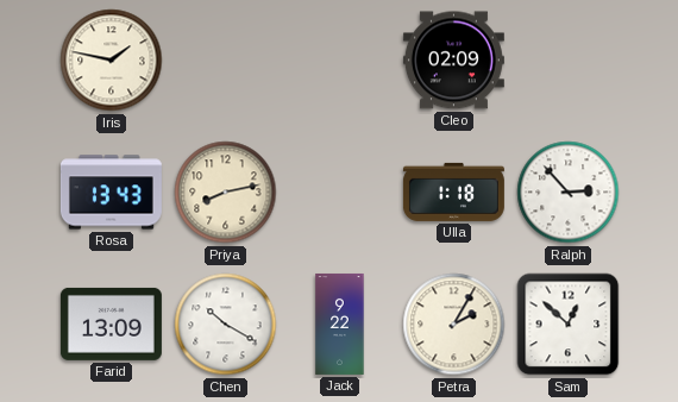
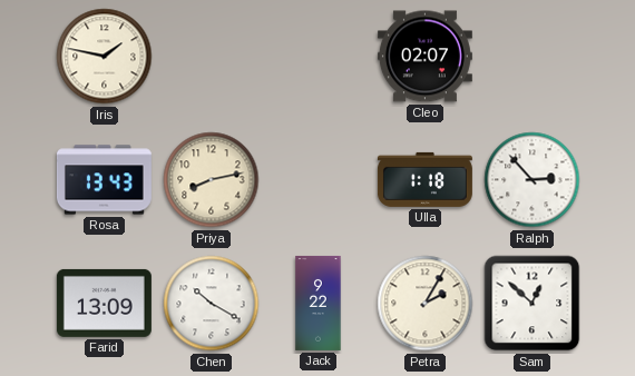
Cleo: 02:09 -> 02:07 (424, 57)
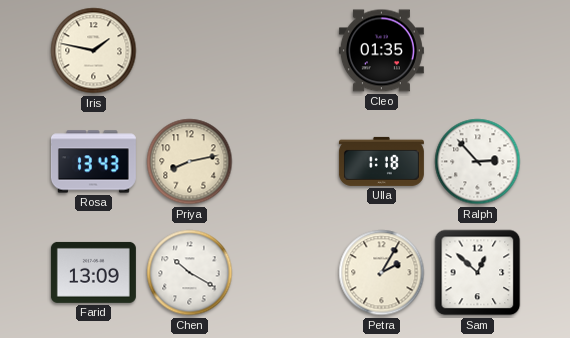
Cleo: 02:07 -> 01:35 (381, 51)
Jack: 9:22 -> none (319, 303)
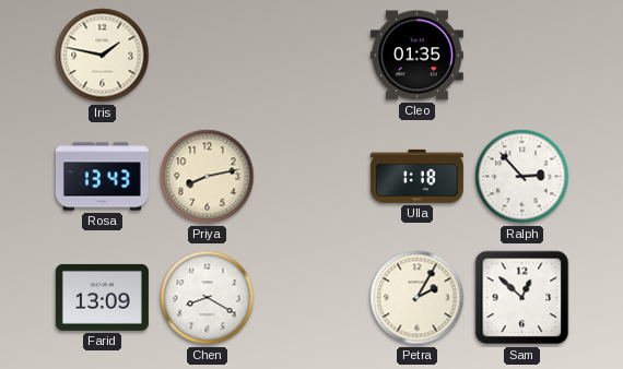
Chen: 10:20 -> 8:20 (208, 298)
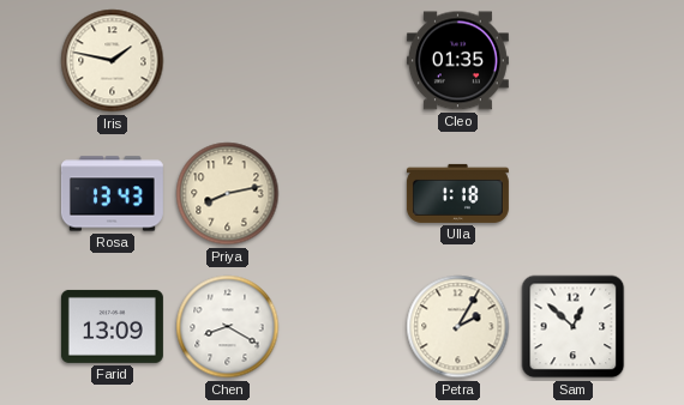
Ralph: 2:53 -> none (522, 177)
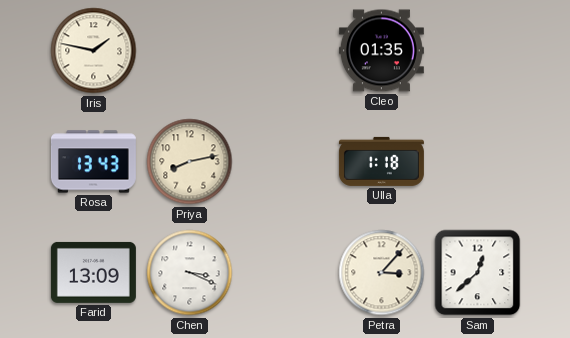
Chen: 8:20 -> 3:19 (190, 273)
Petra: 2:05 -> 3:07 (382, 273)
Sam: 12:52 -> 12:38 (478, 273)
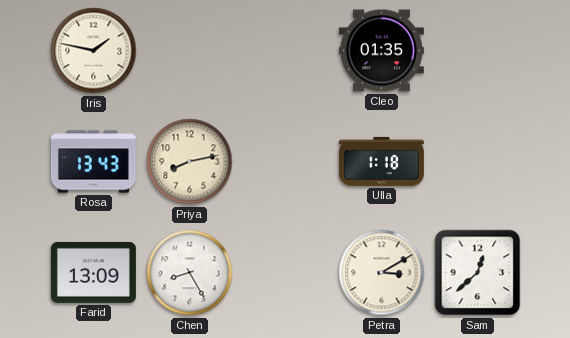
Chen: 3:19 -> 8:25 (190, 273)
Petra: 3:07 -> 3:10 (382, 273)
